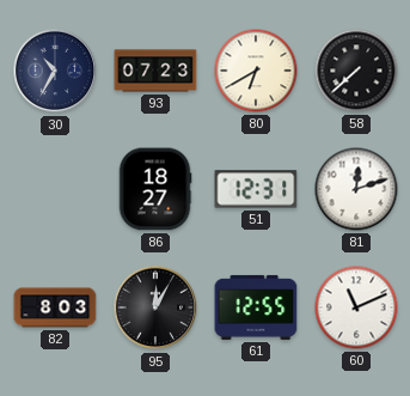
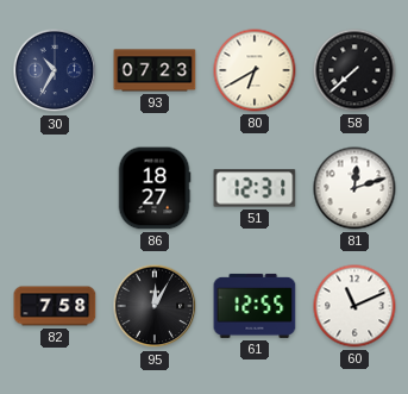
82: 8:03 -> 7:58 (55, 306)
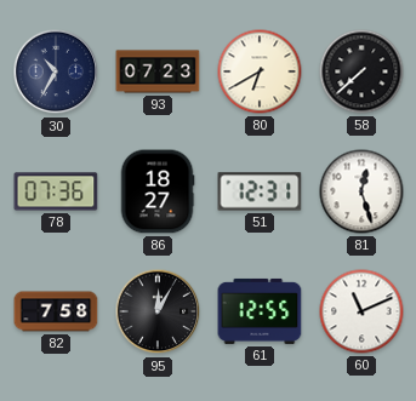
78: none -> 07:36 (56, 191)
81: 12:12 -> 12:27 (361, 191)
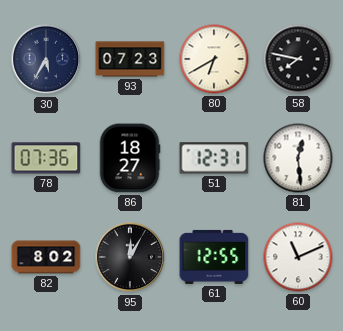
30: 10:35 -> 5:35 (46, 59)
58: 7:38 -> 7:47 (298, 59)
81: 12:27 -> 12:29 (298, 158)
82: 7:58 -> 8:02 (46, 257)
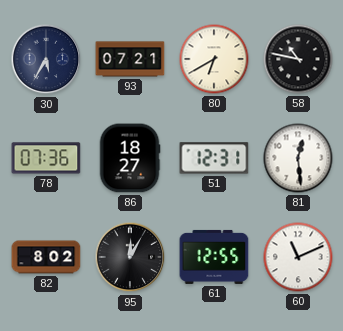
93: 07:23 -> 07:21 (130, 59)
58: 7:47 -> 10:47 (298, 59)
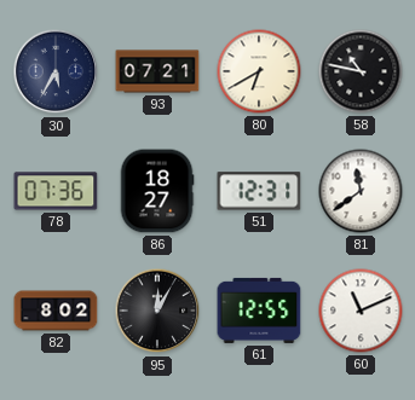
81: 12:29 -> 11:39 (361, 191)
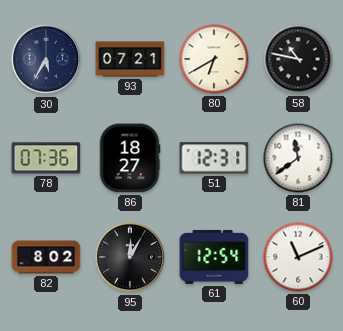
61: 12:55 -> 12:54 (214, 257)
